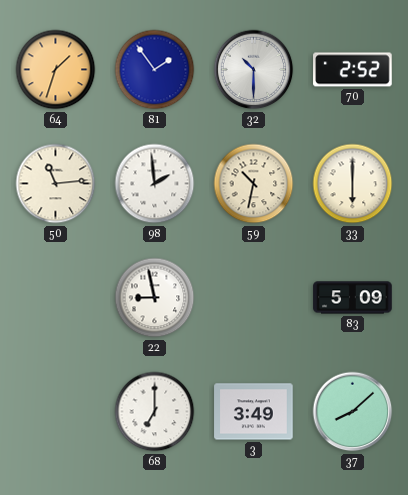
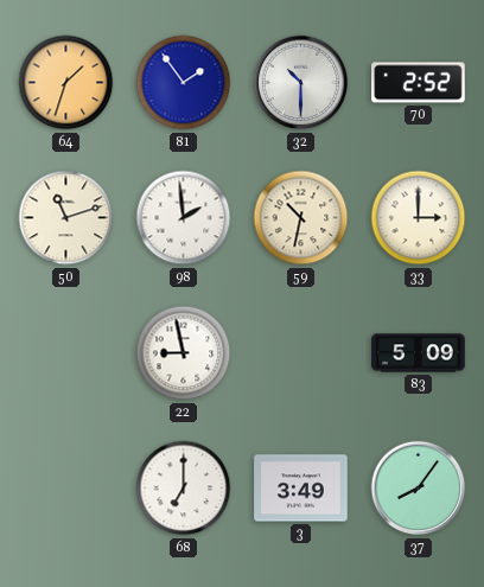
50: 11:14 -> 11:12 (66, 218)
33: 6:00 -> 3:00 (419, 218)
37: 8:08 -> 8:06 (419, 489)
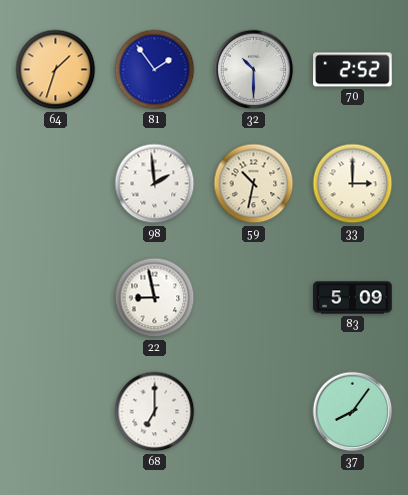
50: 11:12 -> none (66, 218)
3: 3:49 -> none (301, 489)
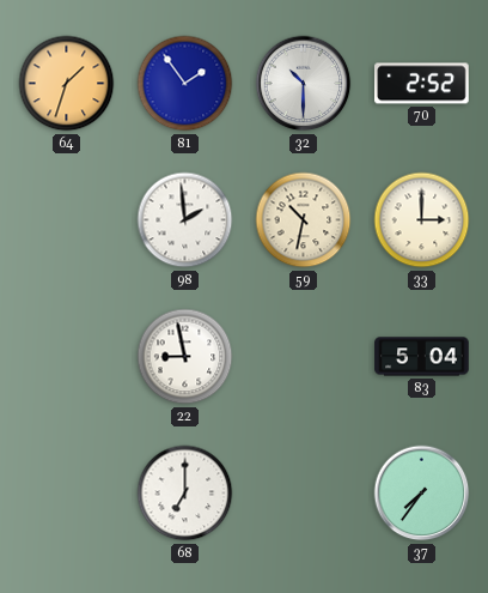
83: 5:09 -> 5:04 (422, 357)
37: 8:06 -> 7:36 (422, 494)
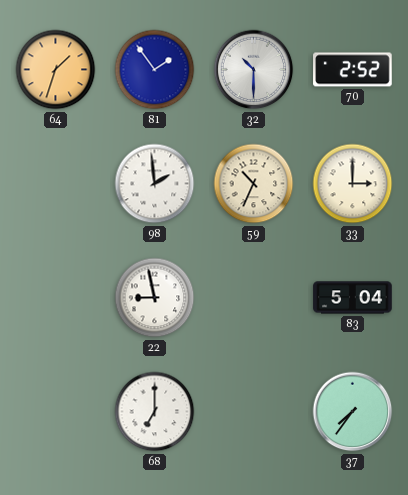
59: 10:32 -> 10:34 (254, 184)
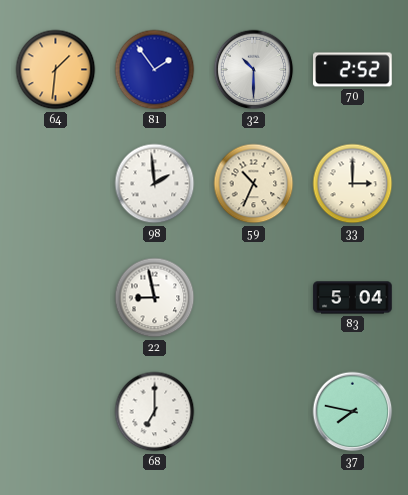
64: 1:33 -> 1:31 (56, 70)
37: 7:36 -> 7:47 (353, 412)
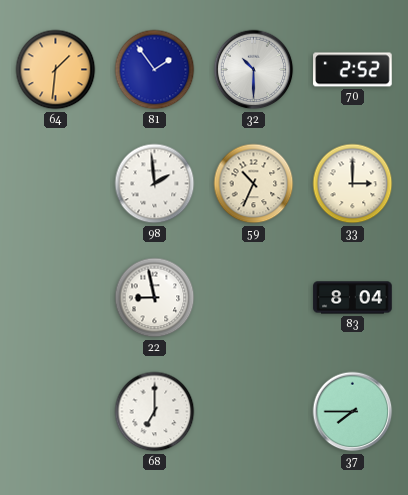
83: 5:04 -> 8:04 (353, 298)
37: 7:47 -> 7:45 (353, 412)
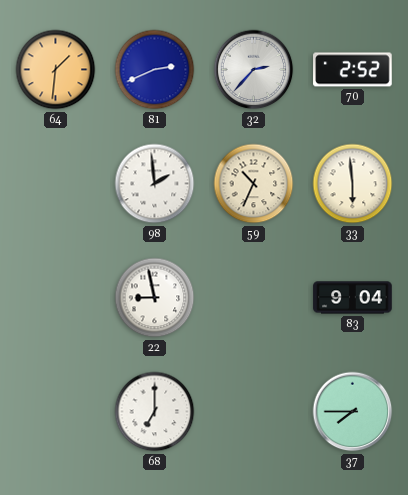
81: 1:54 -> 2:41 (155, 70)
32: 10:30 -> 2:37 (254, 70)
33: 3:00 -> 5:59 (353, 184)
83: 8:04 -> 9:04 (353, 298)
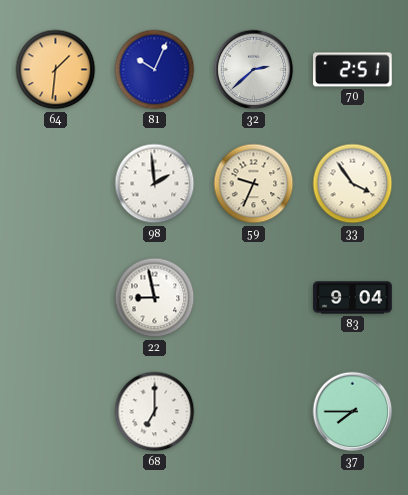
81: 2:41 -> 10:04 (155, 70)
32: 2:37 -> 2:38 (254, 70)
70: 2:52 -> 2:51 (353, 70)
59: 10:34 -> 9:34 (254, 184)
33: 5:59 -> 3:54 (353, 184)
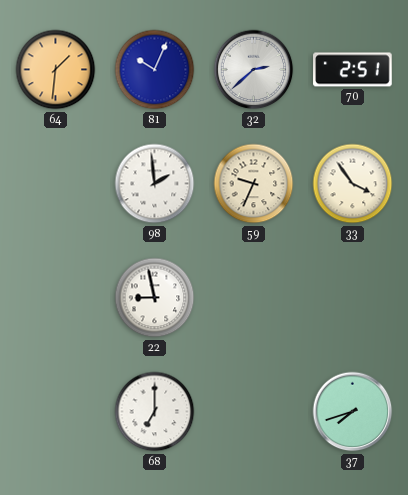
83: 9:04 -> none (353, 298)
37: 7:45 -> 7:42 (353, 412)
